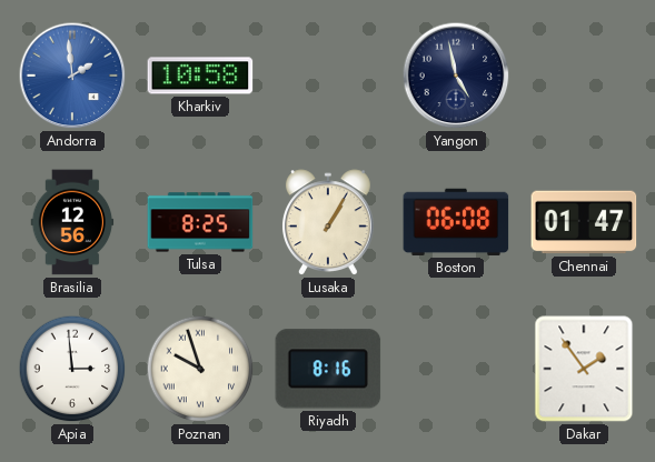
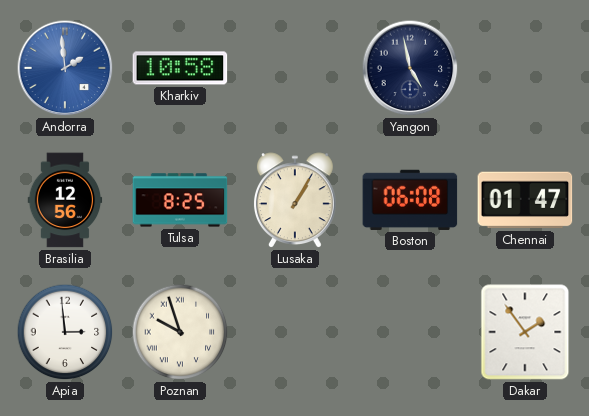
Riyadh: 8:16 -> none (328, 369)
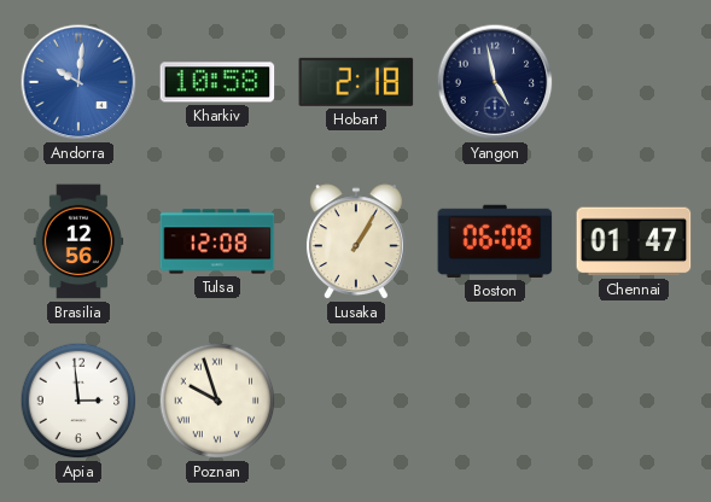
Andorra: 1:59 -> 10:01 (78, 82)
Hobart: none -> 2:18 (356, 82)
Tulsa: 8:25 -> 12:08 (217, 241)
Dakar: 1:54 -> none (525, 332)
